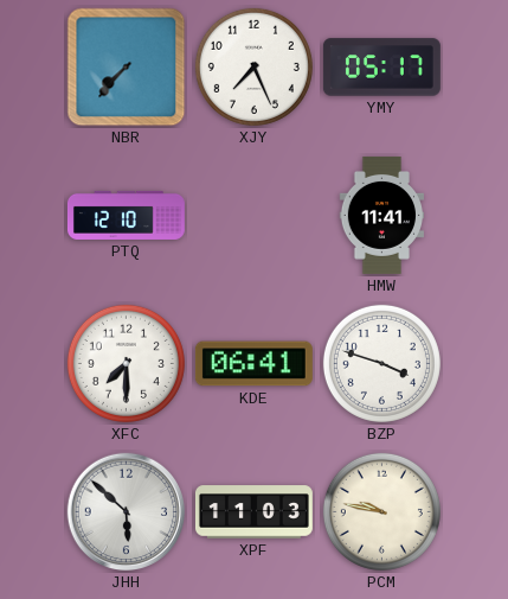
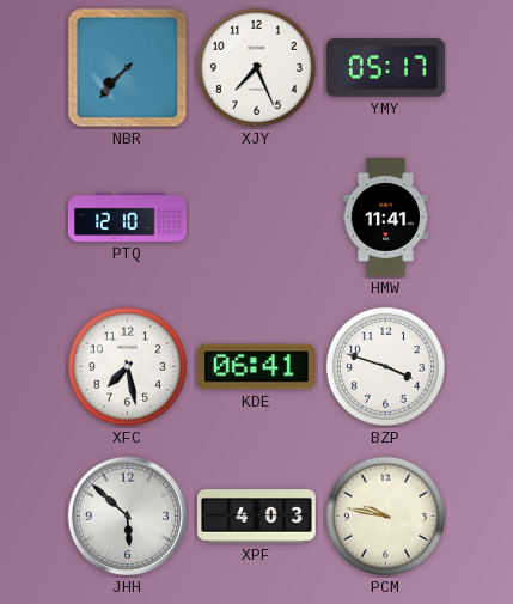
XFC: 7:30 -> 7:28 (127, 366)
XPF: 11:03 -> 4:03 (256, 517)
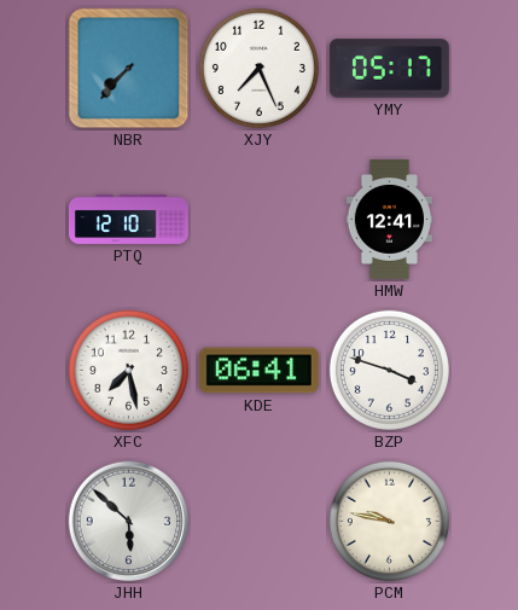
HMW: 11:41 -> 12:41 (390, 219)
XPF: 4:03 -> none (256, 517)
